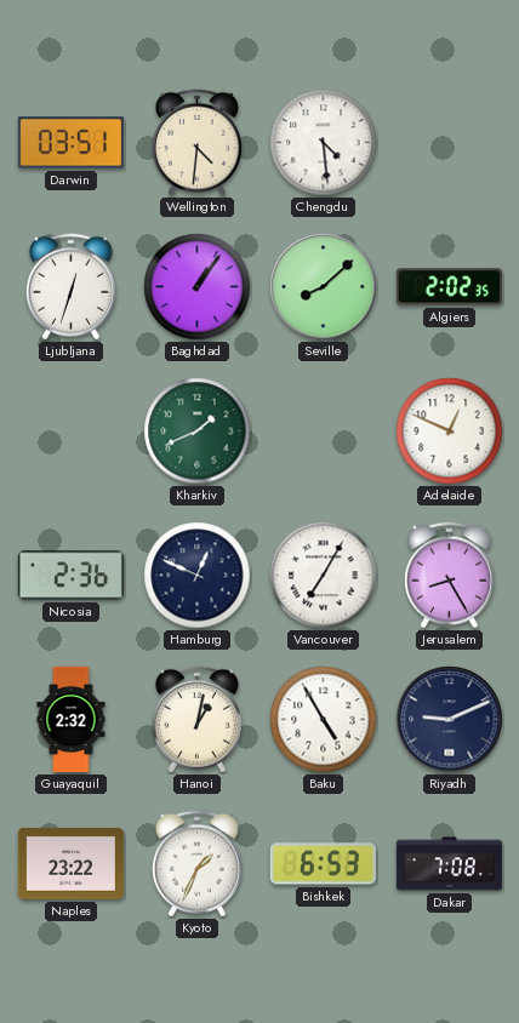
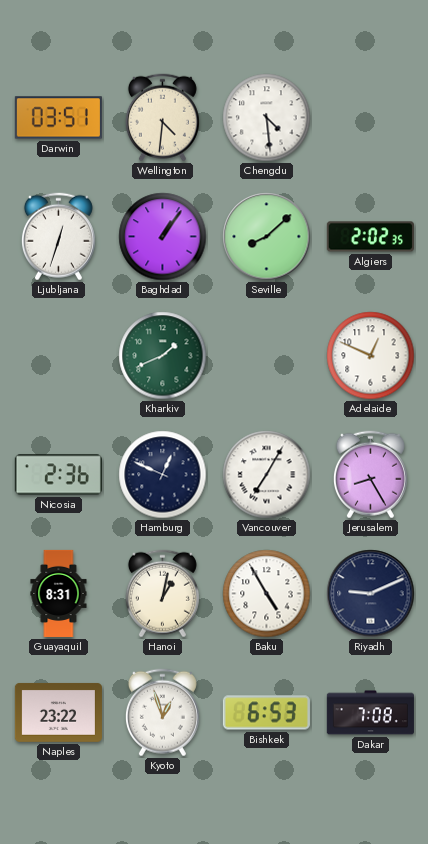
Guayaquil: 2:32 -> 8:31 (59, 593)
Kyoto: 1:34 -> 12:57 (162, 713)
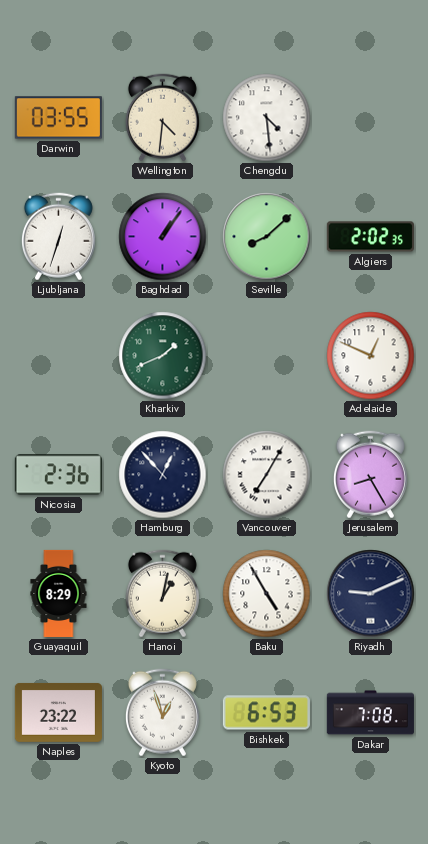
Darwin: 03:51 -> 03:55 (58, 118)
Hamburg: 12:49 -> 12:53 (163, 475)
Guayaquil: 8:31 -> 8:29 (59, 593)
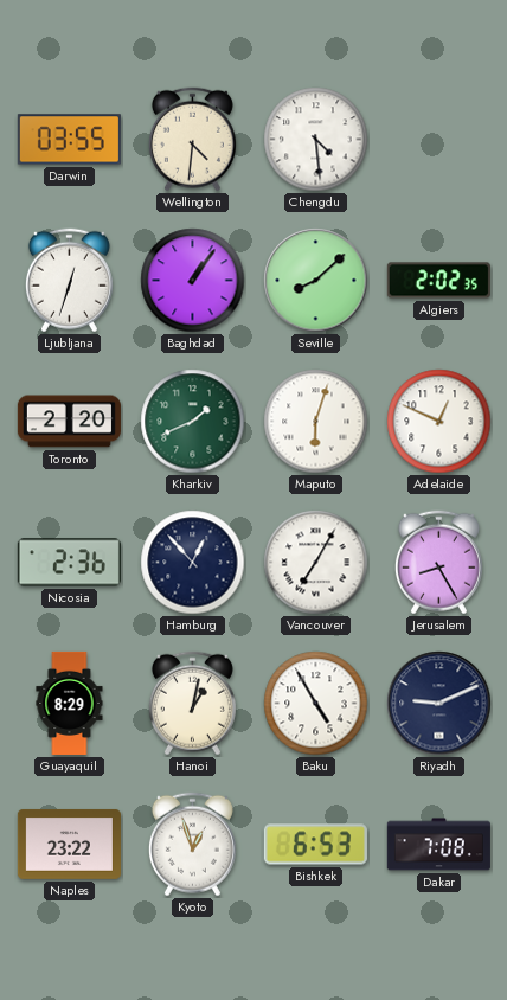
Toronto: none -> 2:20 (69, 422)
Maputo: none -> 6:03 (316, 422)
